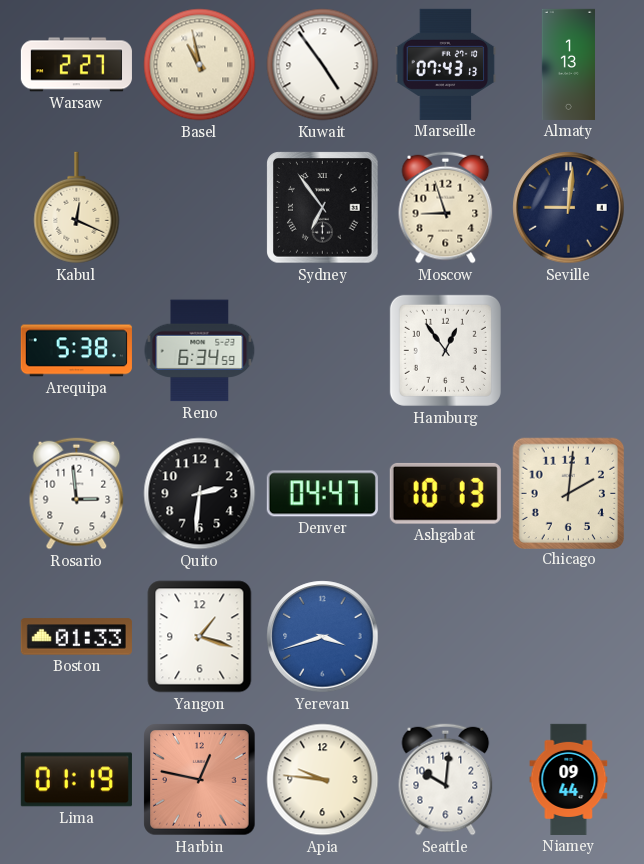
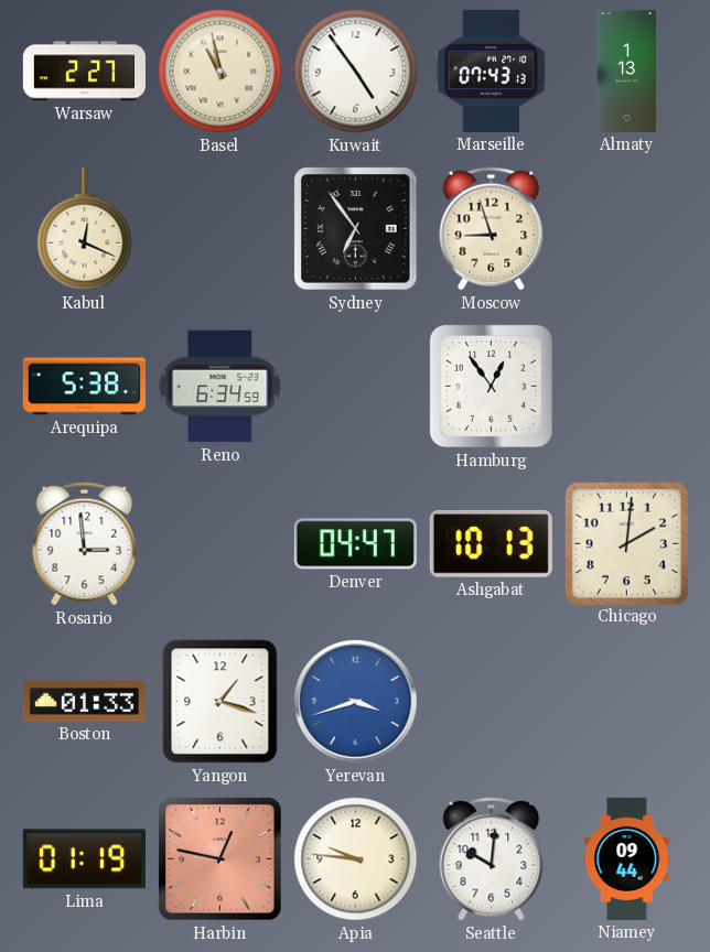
Seville: 9:01 -> none (569, 208)
Quito: 2:31 -> none (200, 494)
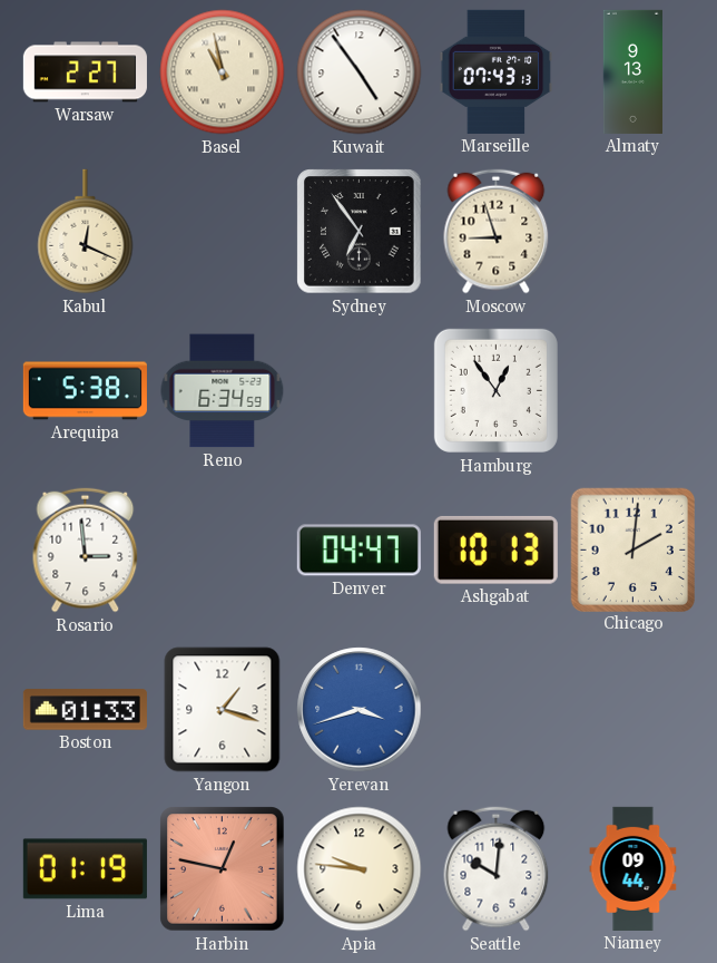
Almaty: 1:13 -> 9:13 (632, 71)
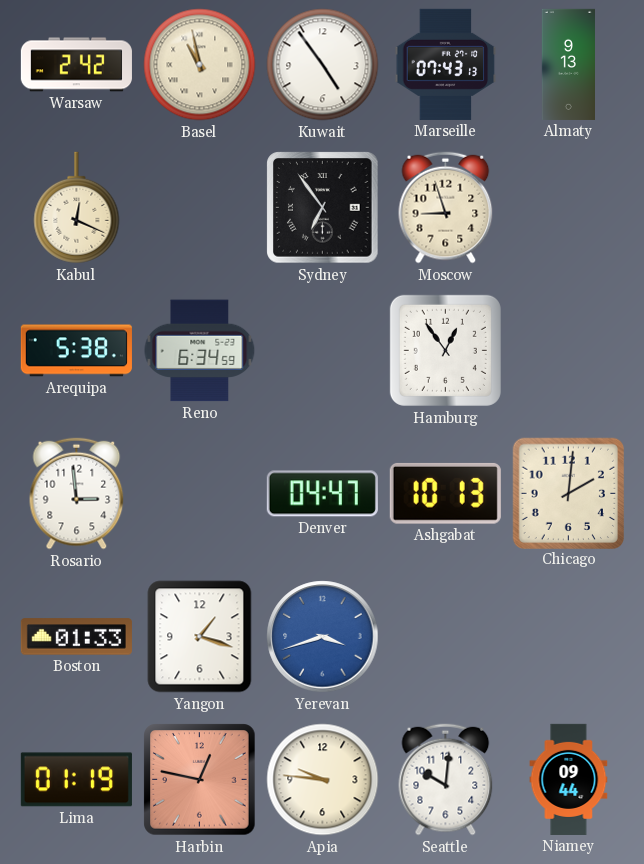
Warsaw: 2:27 -> 2:42 (76, 65)
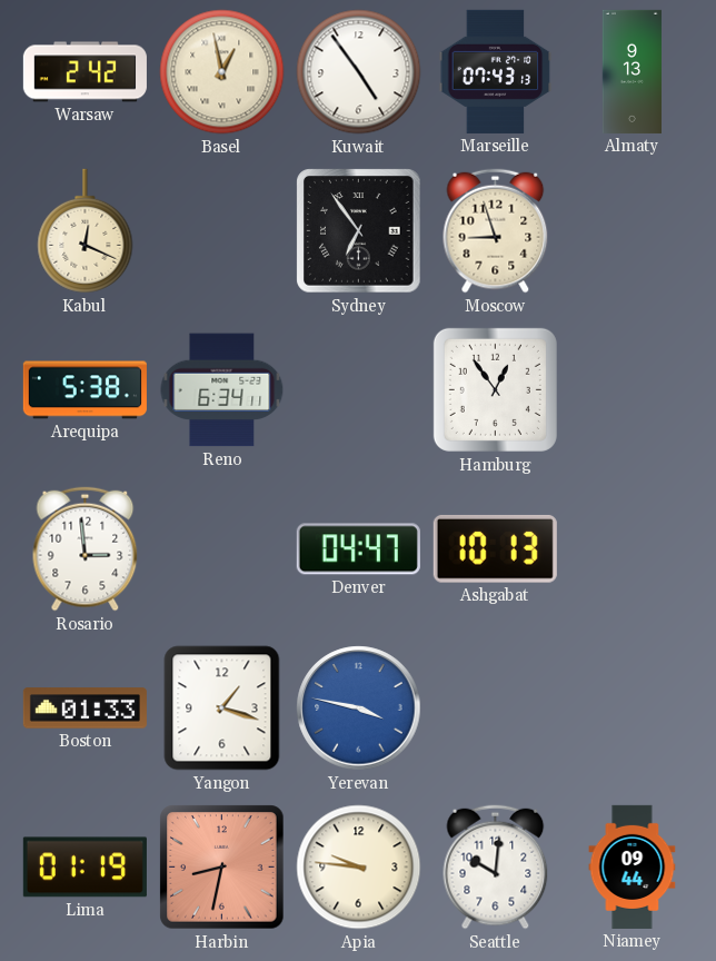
Basel: 10:58 -> 12:58 (222, 72)
Reno: 6:34:59 -> 6:34:11 (222, 390)
Chicago: 2:01 -> none (568, 493)
Yerevan: 3:42 -> 3:47 (359, 709)
Harbin: 12:47 -> 8:32 (222, 868)
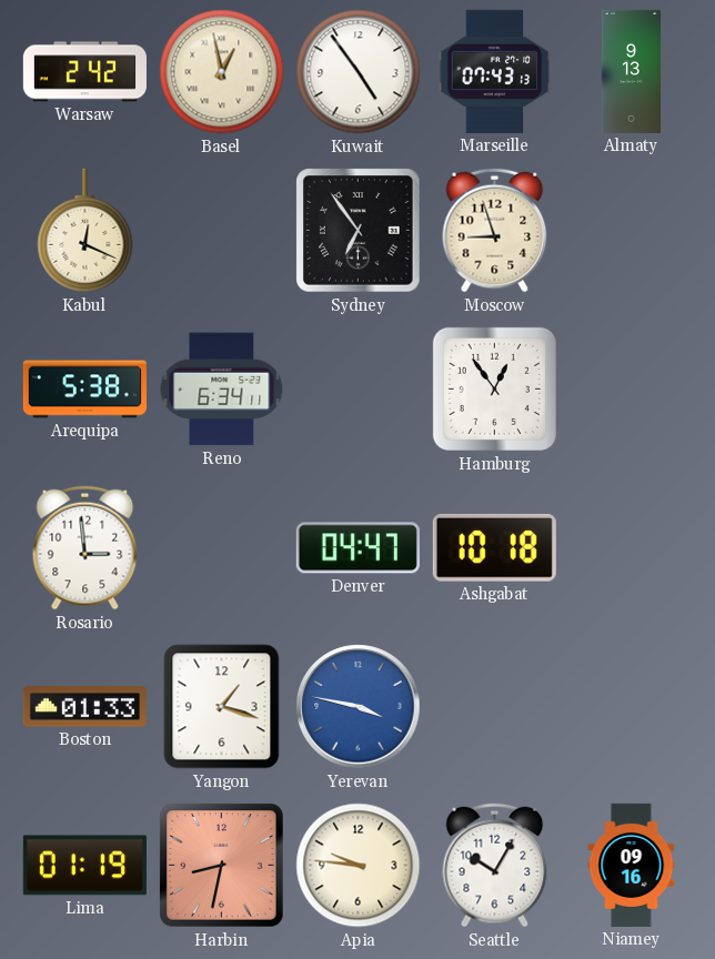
Ashgabat: 10:13 -> 10:18 (494, 547)
Seattle: 10:01 -> 10:05 (495, 866)
Niamey: 09:44 -> 09:16 (632, 865)
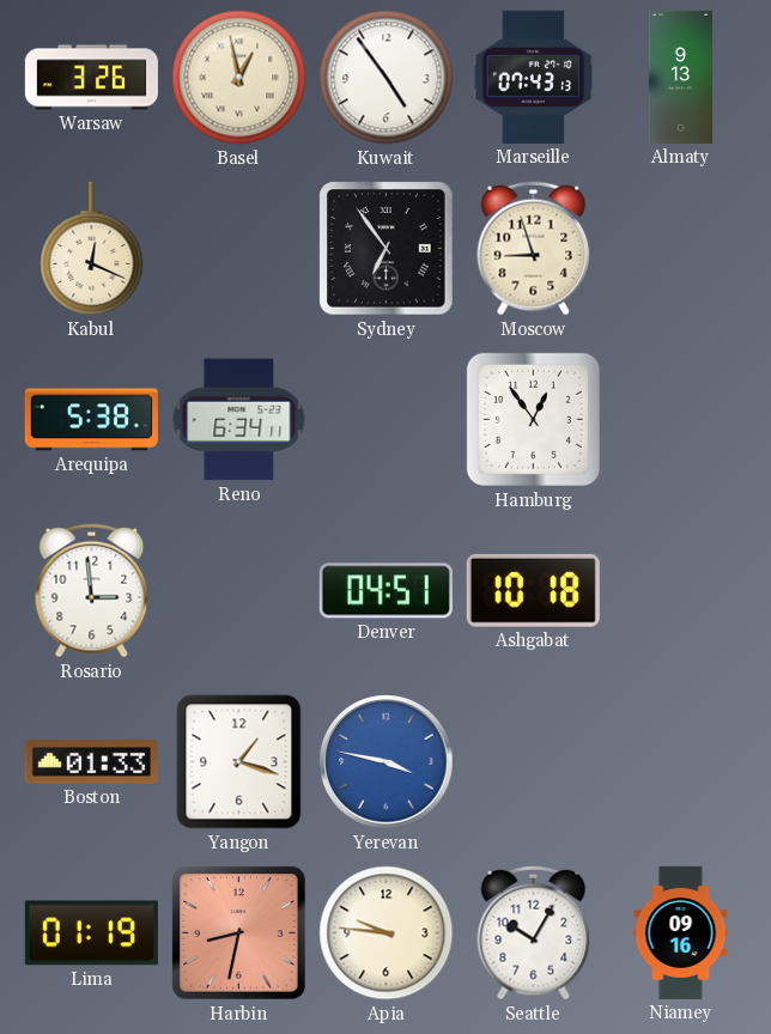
Warsaw: 2:42 -> 3:26 (91, 78)
Denver: 04:47 -> 04:51 (385, 591)
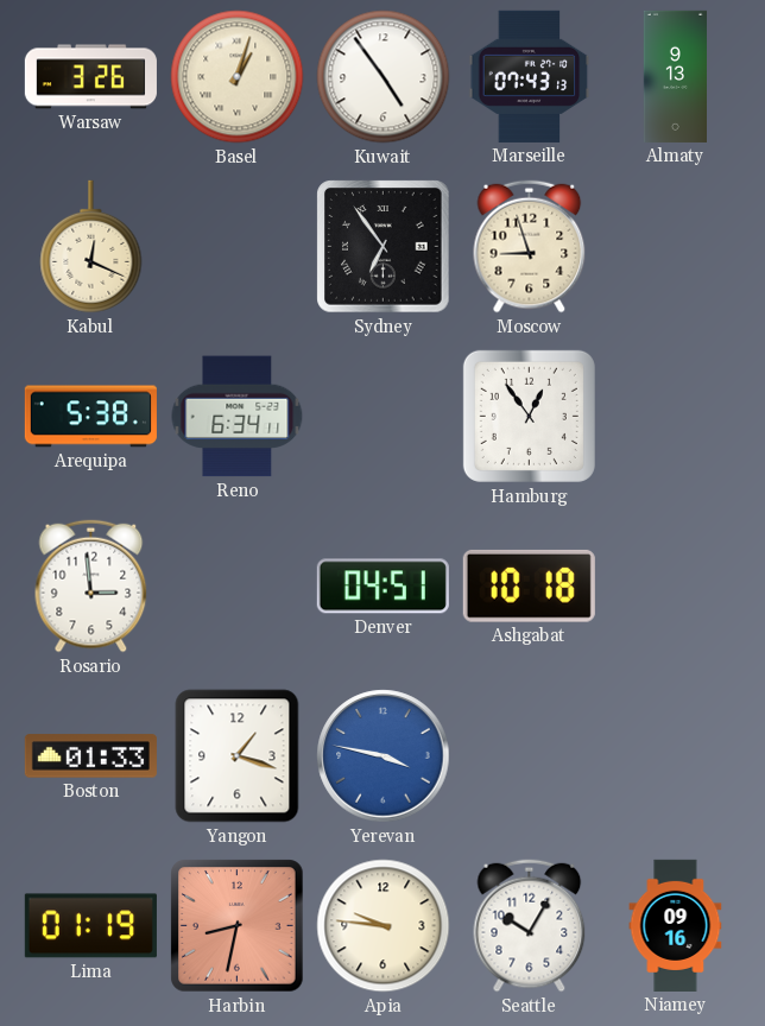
Basel: 12:58 -> 1:03 (238, 77)
